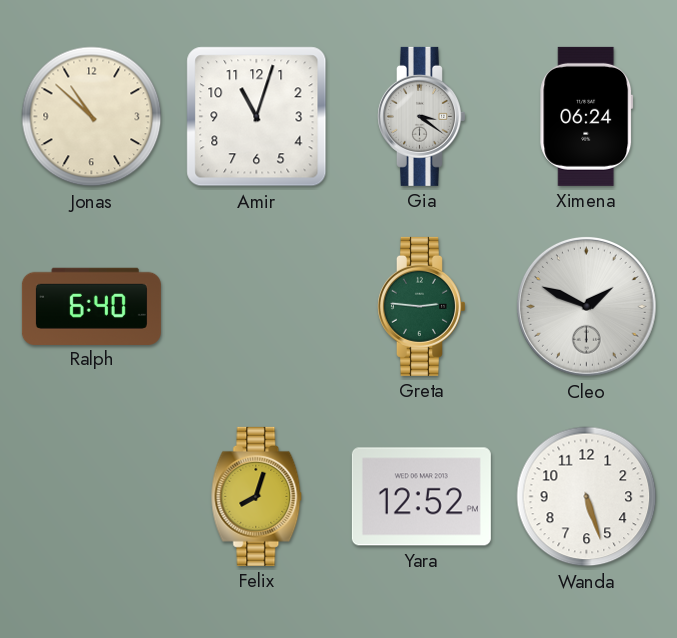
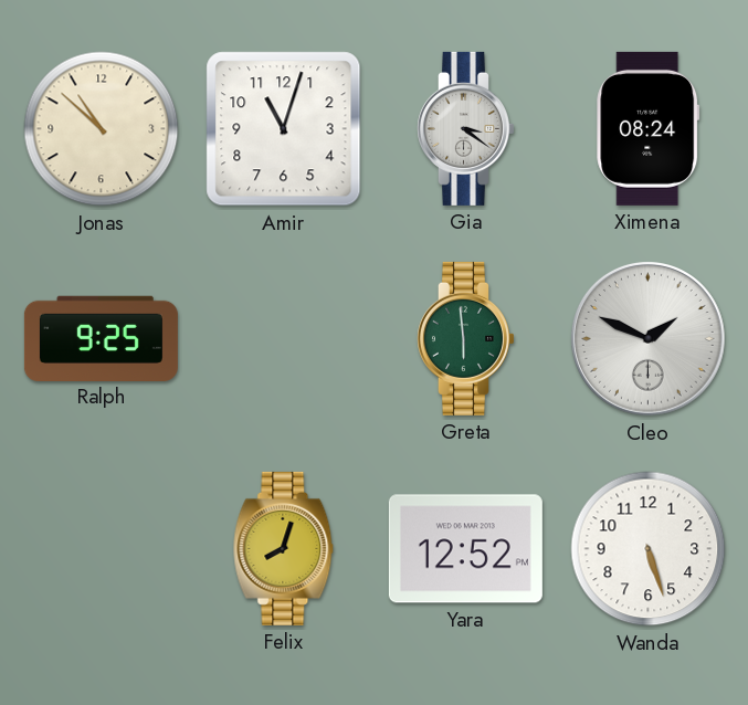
Ximena: 06:24 -> 08:24 (649, 128)
Ralph: 6:40 -> 9:25 (101, 338)
Greta: 2:46 -> 5:59 (465, 338)
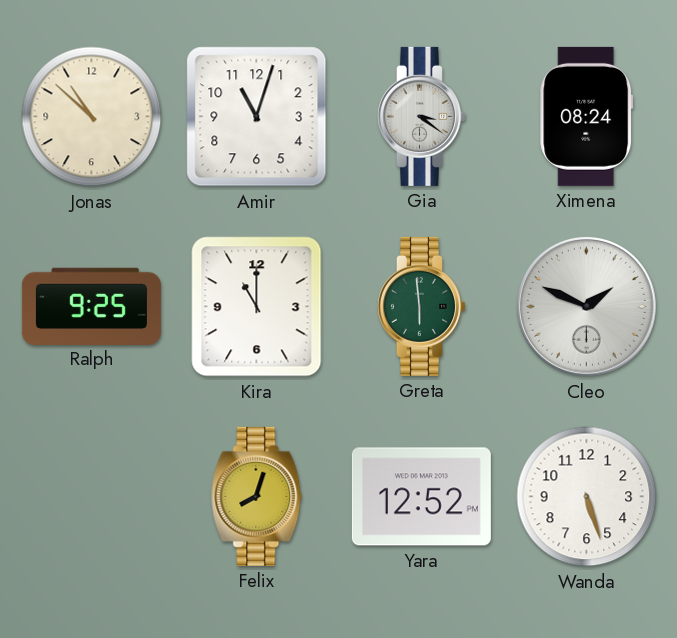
Kira: none -> 11:00 (257, 307)
